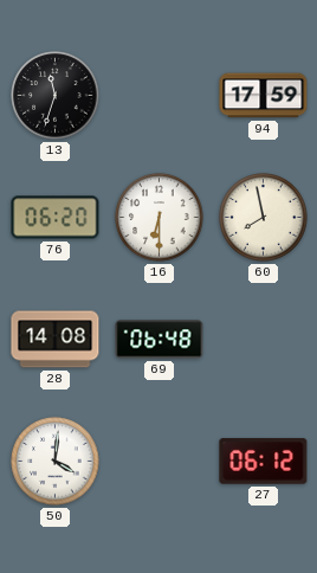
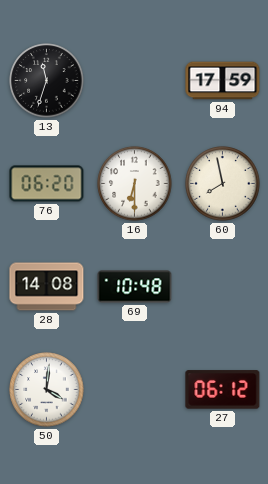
69: 06:48 -> 10:48 (135, 287)
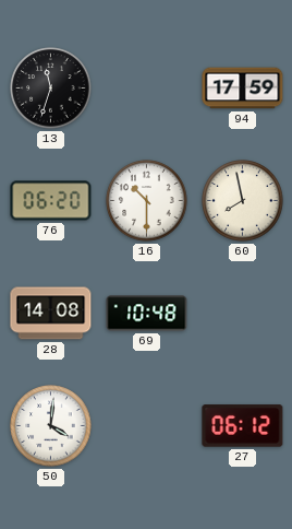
16: 6:30 -> 10:30 (147, 201)
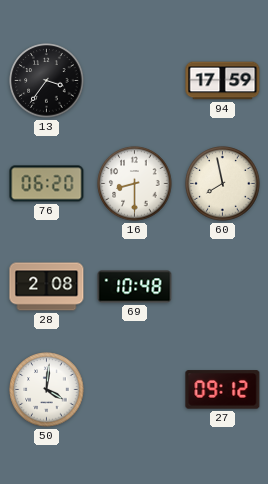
13: 11:33 -> 3:36 (47, 81)
16: 10:30 -> 8:30 (135, 184)
28: 14:08 -> 2:08 (47, 287)
27: 06:12 -> 09:12 (223, 390)
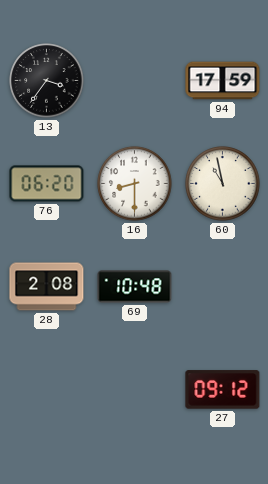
60: 7:58 -> 10:58 (223, 184)
50: 4:01 -> none (47, 390)
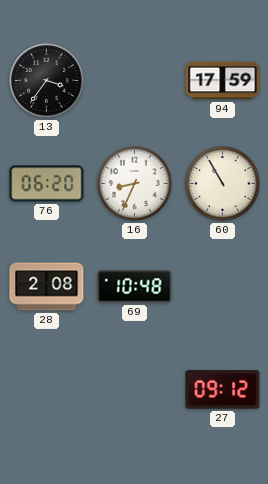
16: 8:30 -> 8:34 (135, 184)
60: 10:58 -> 10:55 (223, 184)
